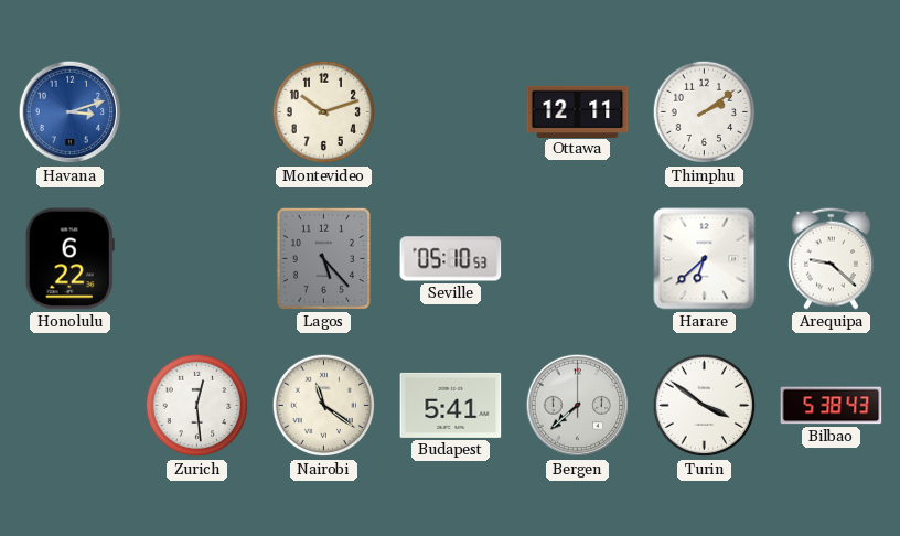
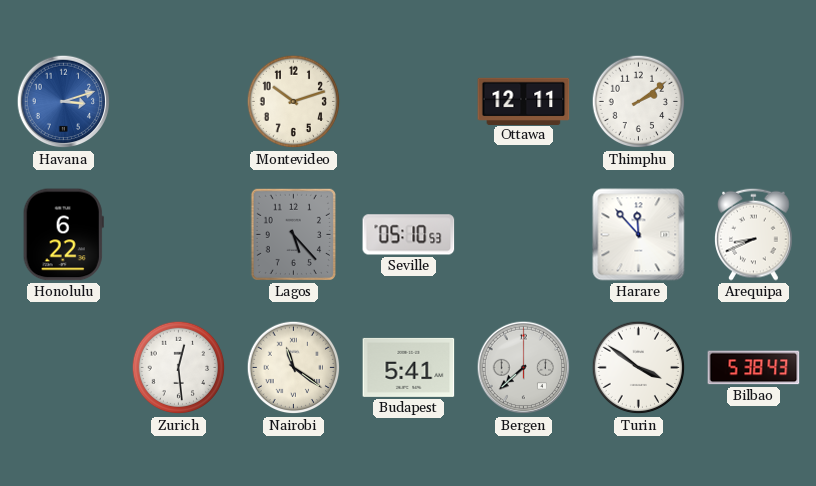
Harare: 6:38 -> 11:53 (639, 235)
Arequipa: 9:22 -> 8:41 (754, 234)
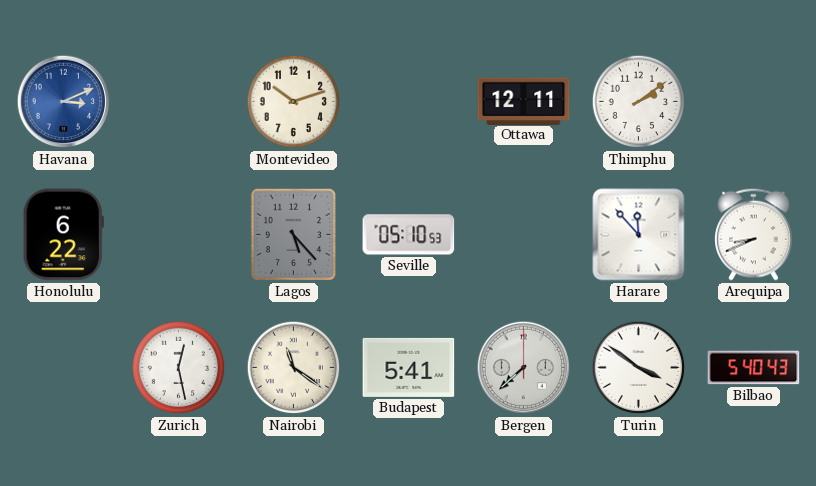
Havana: 3:12 -> 3:11 (64, 102)
Zurich: 12:29 -> 12:28 (179, 368)
Bilbao: 5:38 -> 5:40 (754, 368)
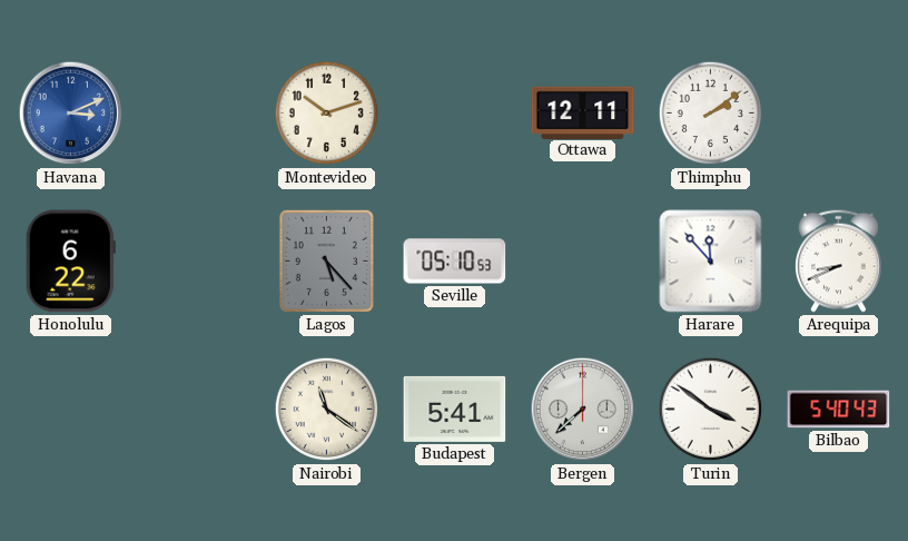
Zurich: 12:28 -> none (179, 368)
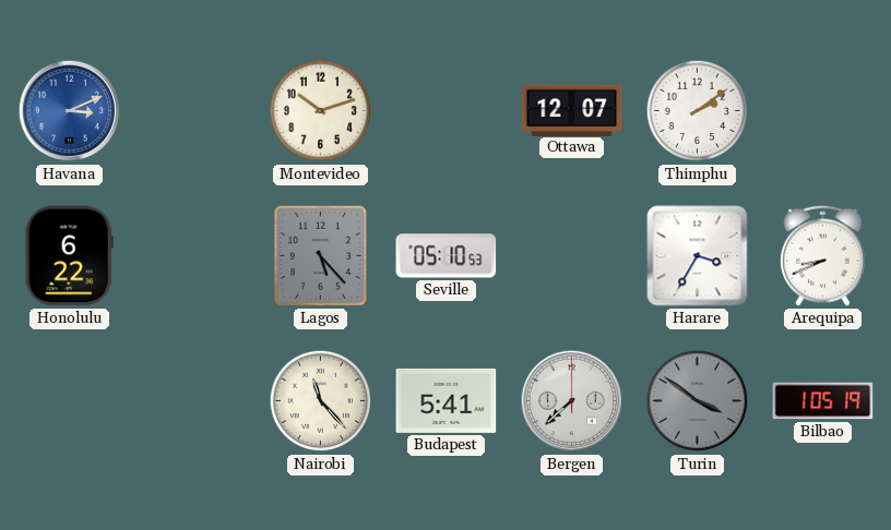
Ottawa: 12:11 -> 12:07 (572, 110)
Harare: 11:53 -> 3:35 (698, 256)
Nairobi: 11:21 -> 11:23 (321, 401)
Turin dial: white -> grey (698, 401)
Bilbao: 5:40 -> 1:05 (823, 401)
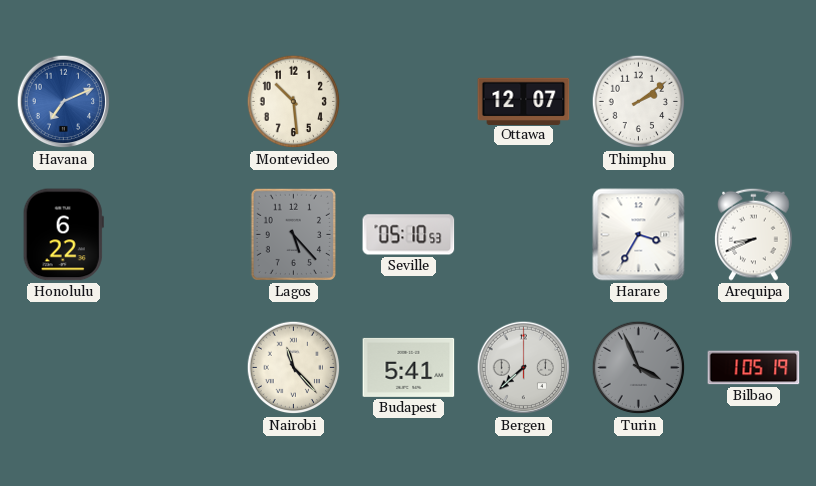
Havana: 3:11 -> 7:11 (64, 102)
Montevideo: 10:12 -> 10:29 (294, 102)
Turin: 3:51 -> 3:56 (639, 368)
